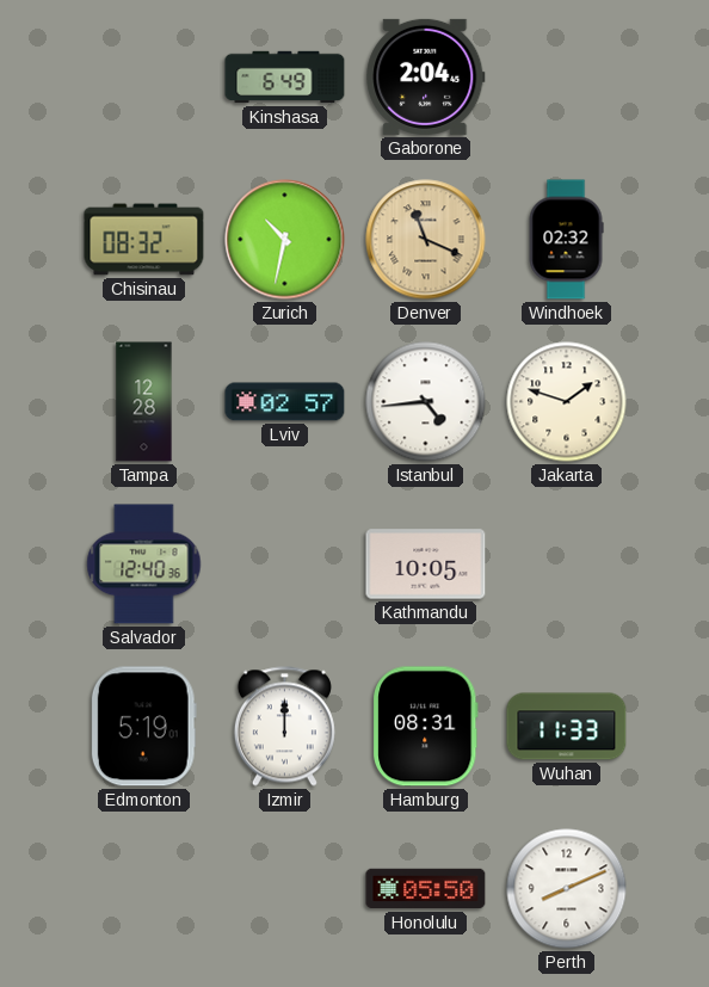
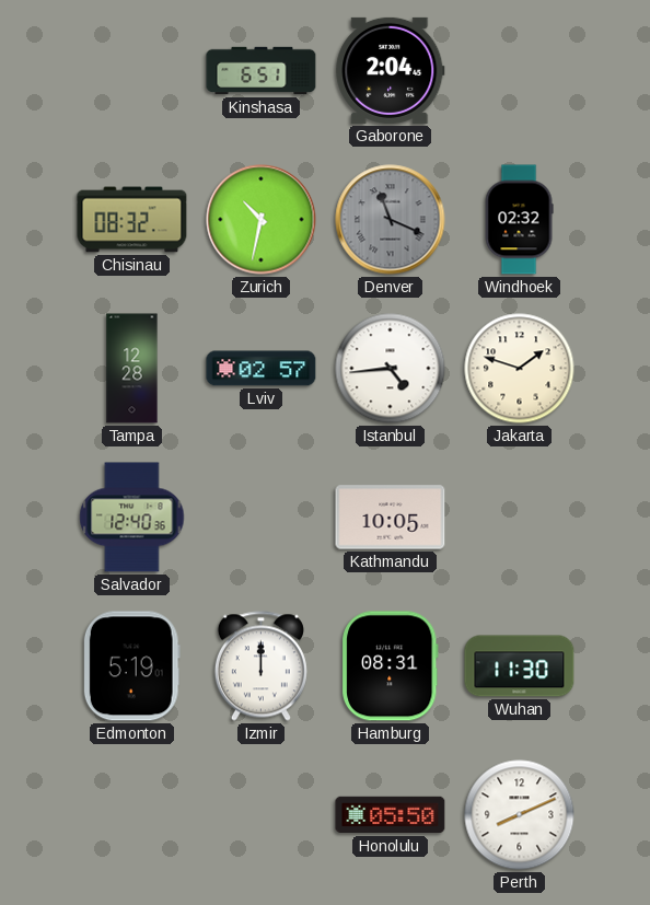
Kinshasa: 6:49 -> 6:51 (262, 71)
Denver dial: champagne -> grey (391, 220)
Wuhan: 11:33 -> 11:30 (520, 666)
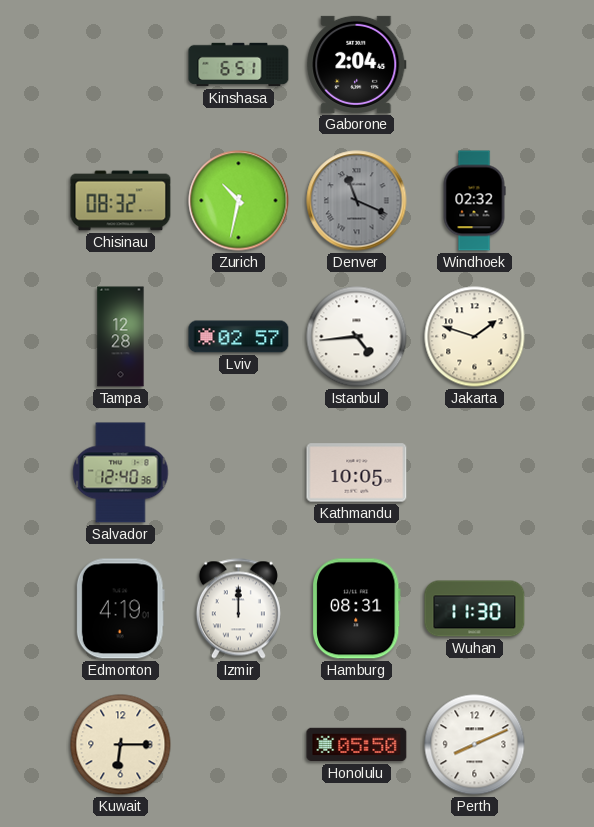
Edmonton: 5:19 -> 4:19 (120, 609)
Kuwait: none -> 6:15 (121, 745)
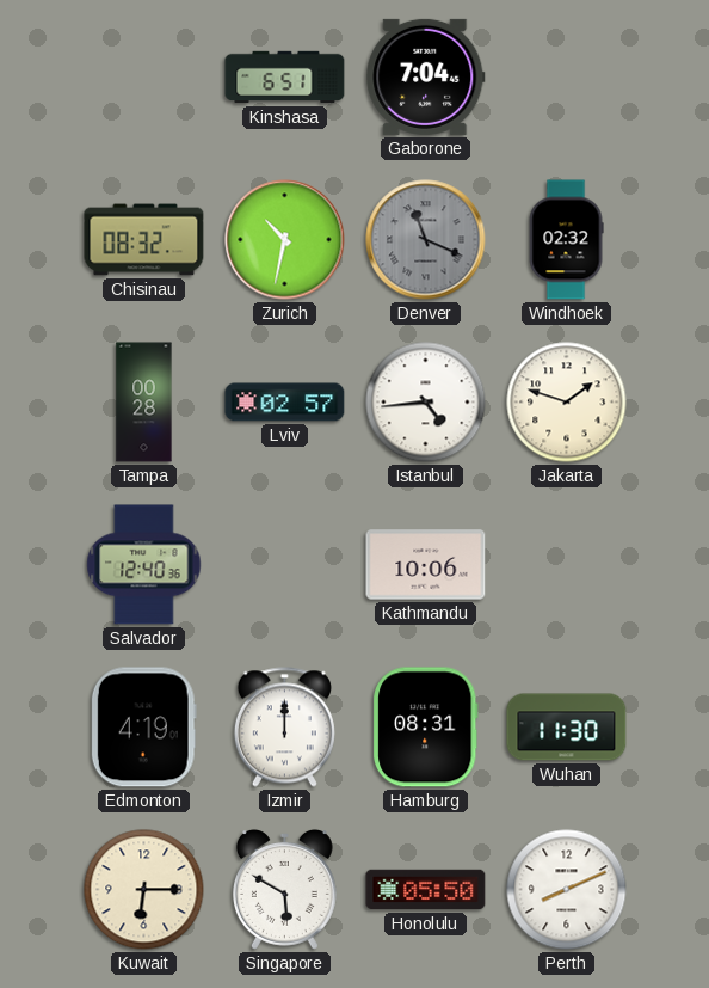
Gaborone: 2:04 -> 7:04 (426, 76)
Tampa: 12:28 -> 00:28 (144, 403)
Kathmandu: 10:05 -> 10:06 (426, 565)
Singapore: none -> 5:50 (284, 890)
